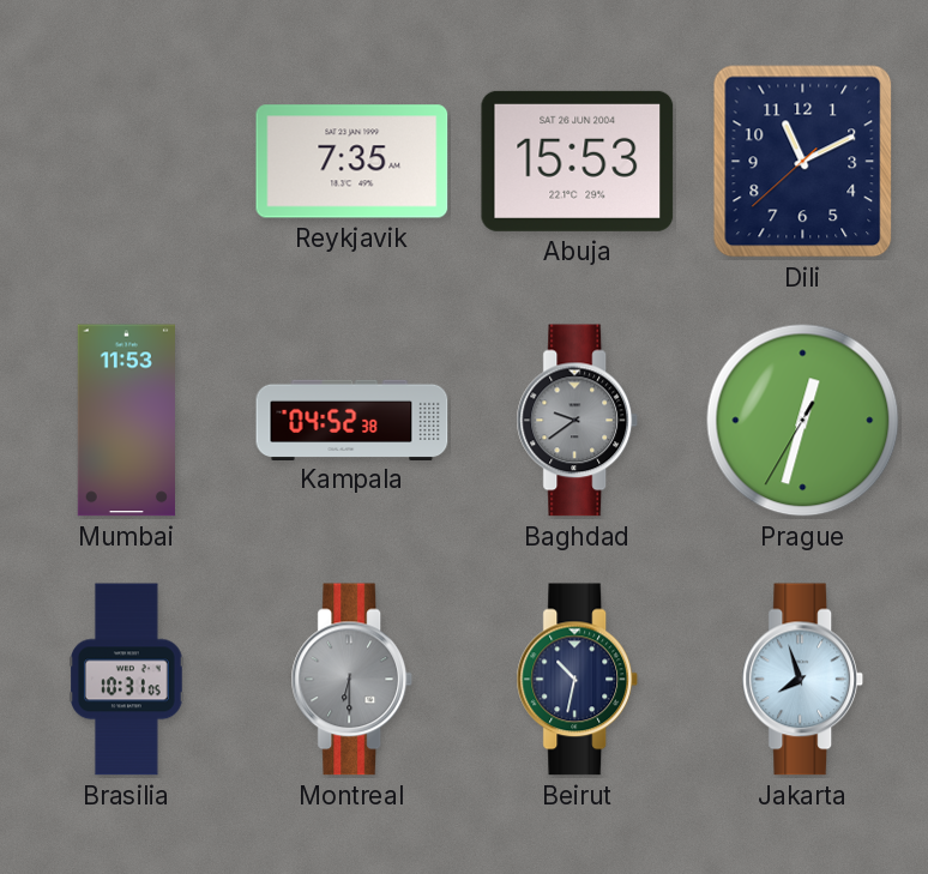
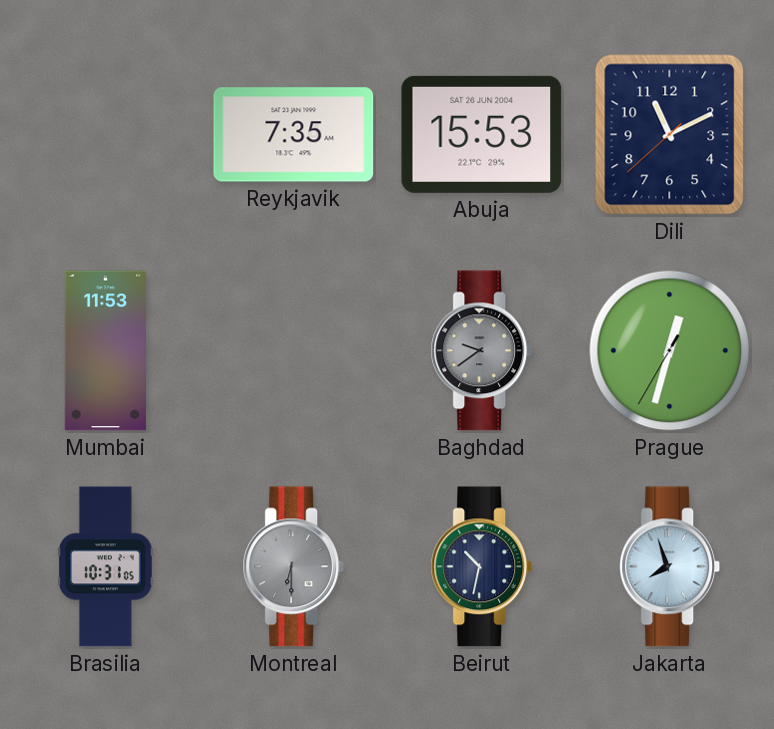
Kampala: 04:52 -> none (352, 420)
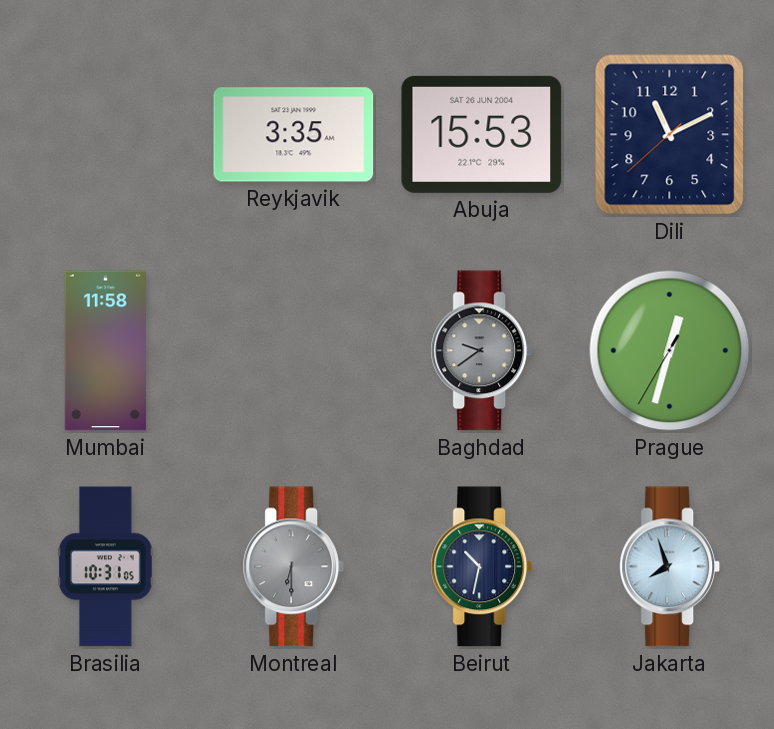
Reykjavik: 7:35 -> 3:35 (294, 135)
Mumbai: 11:53 -> 11:58 (105, 351)
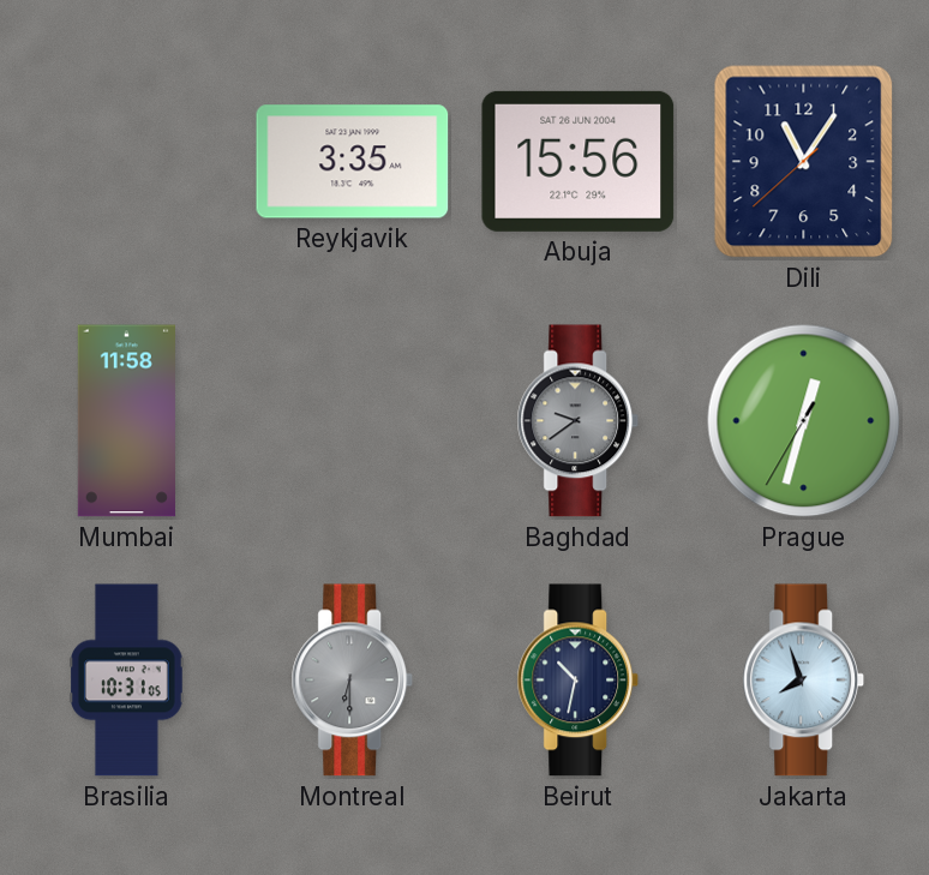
Abuja: 15:53 -> 15:56 (579, 161)
Dili: 11:10 -> 11:05 (804, 162)
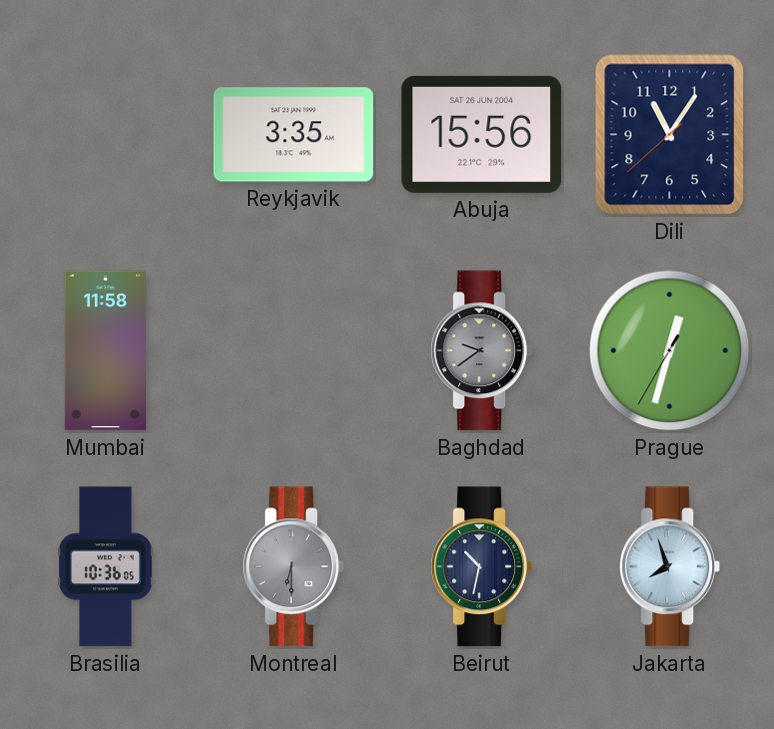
Brasilia: 10:31 -> 10:36 (106, 567)
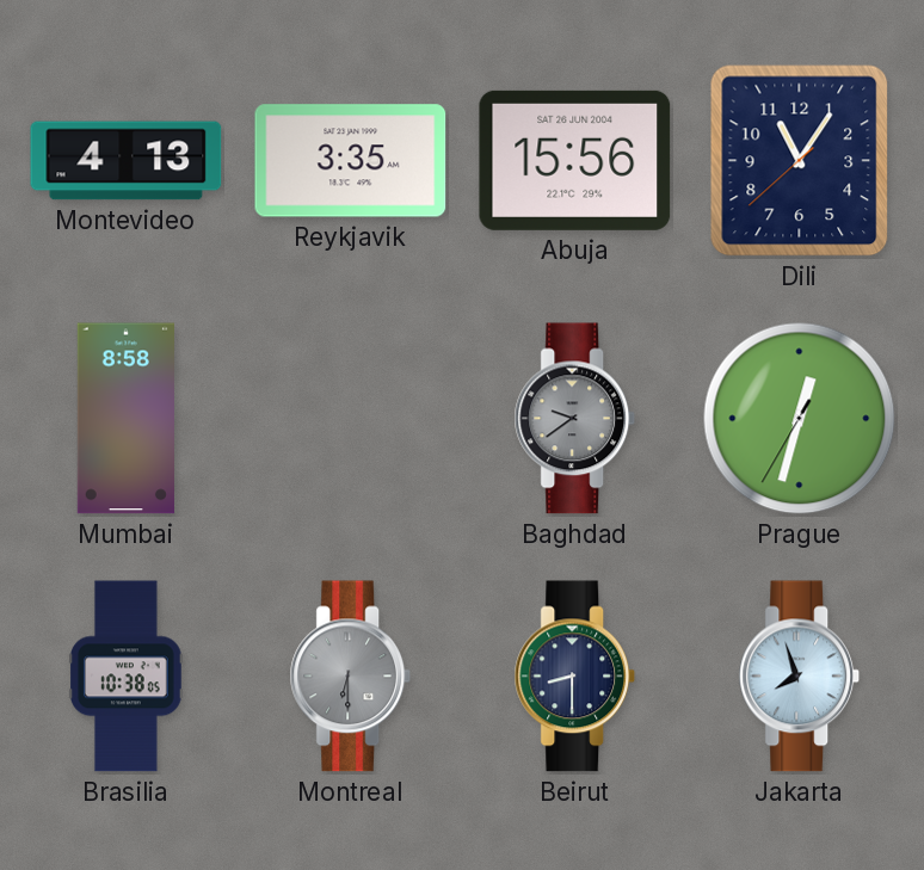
Montevideo: none -> 4:13 (127, 161)
Mumbai: 11:58 -> 8:58 (125, 419)
Brasilia: 10:36 -> 10:38 (127, 677)
Beirut: 10:32 -> 8:30 (575, 677)
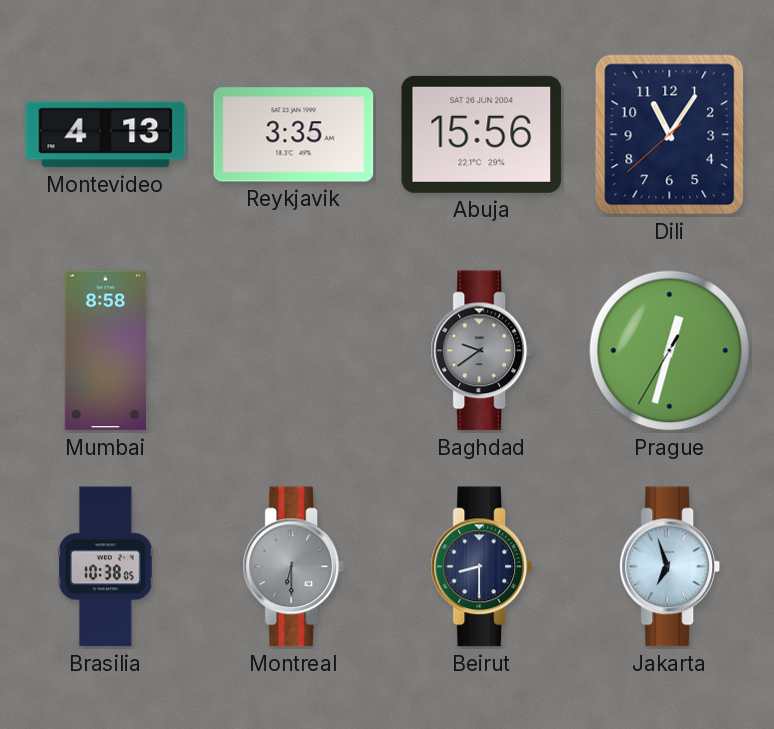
Jakarta: 7:57 -> 6:57 (670, 567)
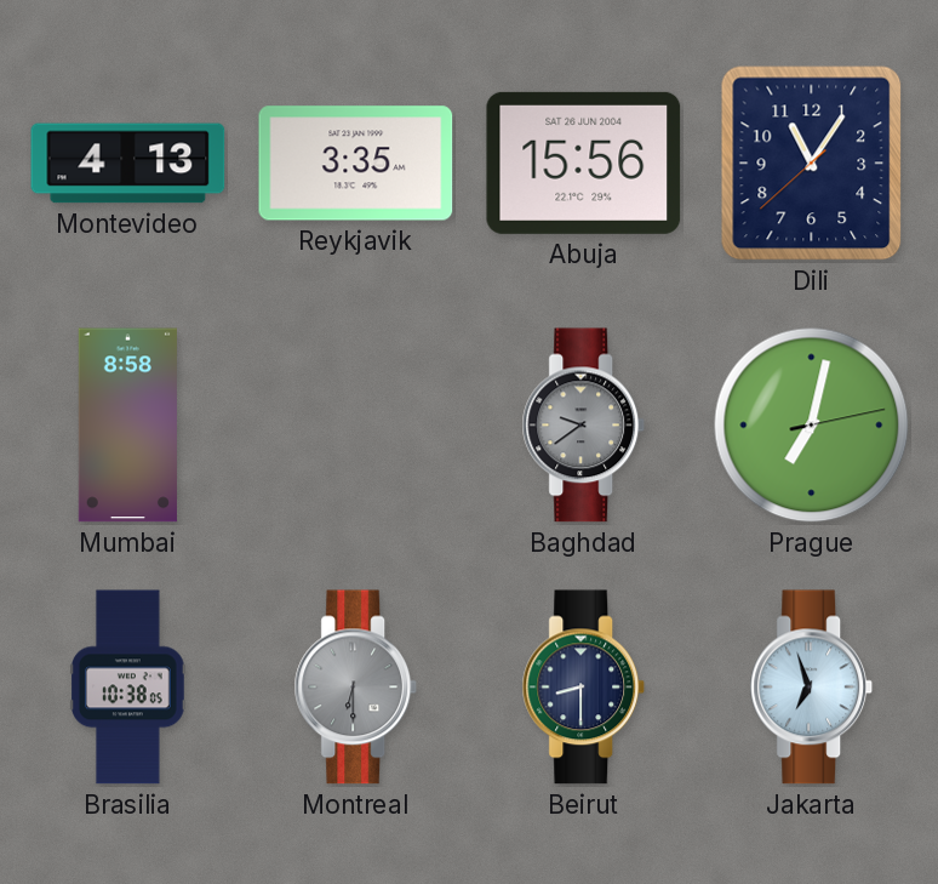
Prague: 12:32 -> 7:02 (812, 426)
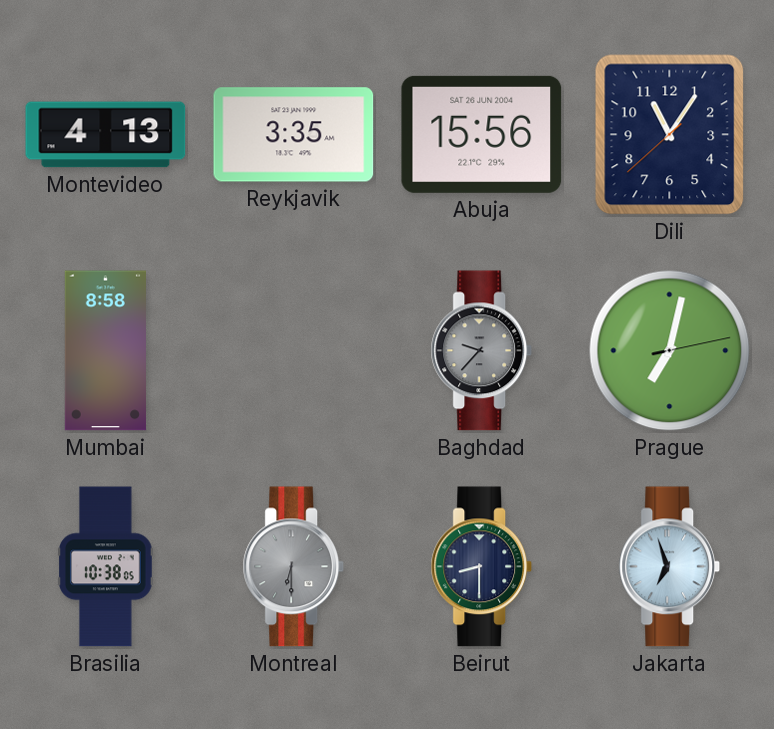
Baghdad: 9:39 -> 9:37 (482, 351)
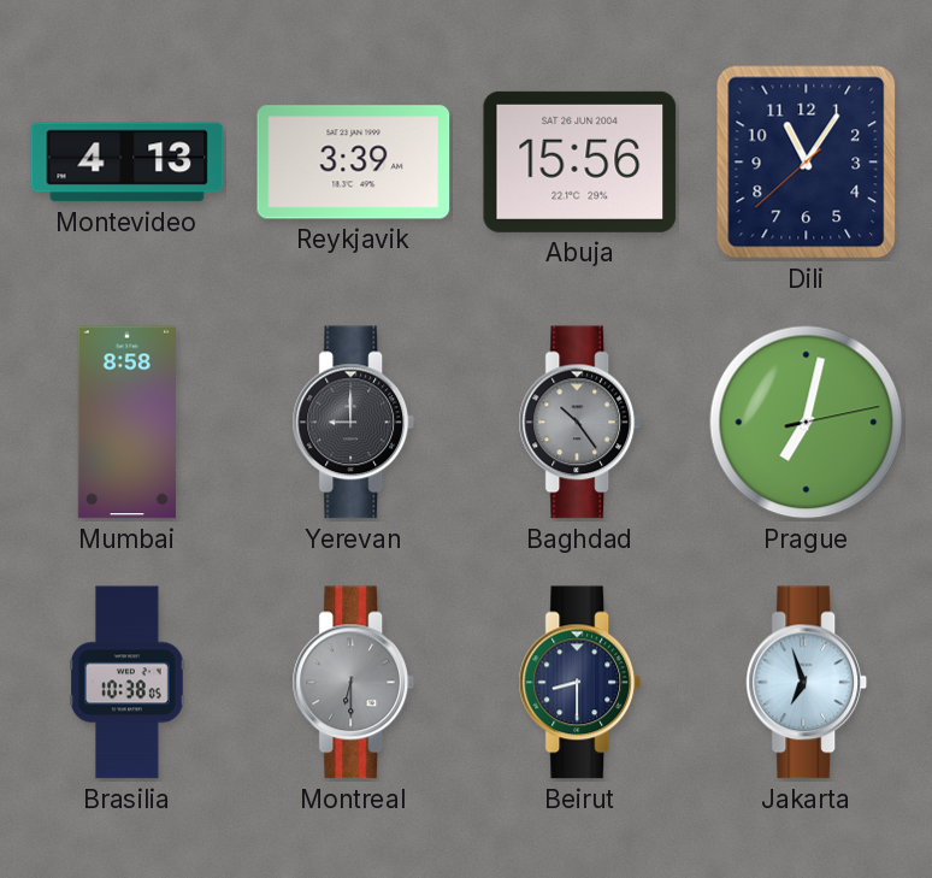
Reykjavik: 3:35 -> 3:39 (354, 163)
Yerevan: none -> 9:00 (354, 423)
Baghdad: 9:37 -> 10:24 (580, 423)
